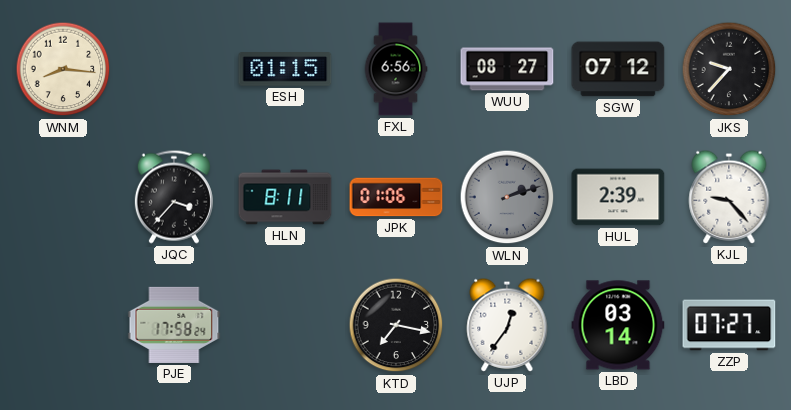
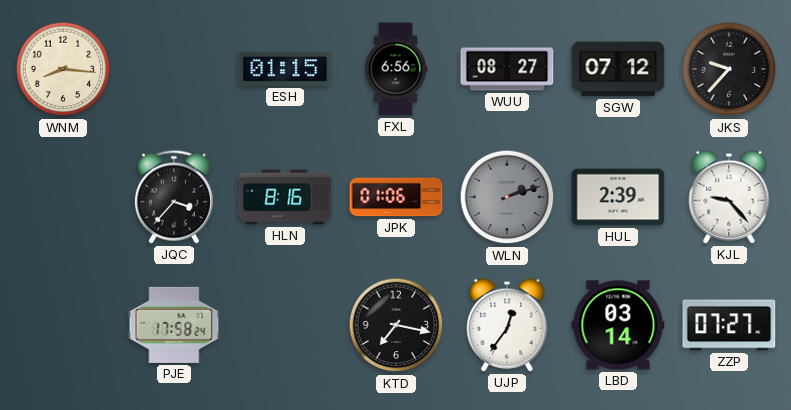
HLN: 8:11 -> 8:16 (285, 197)
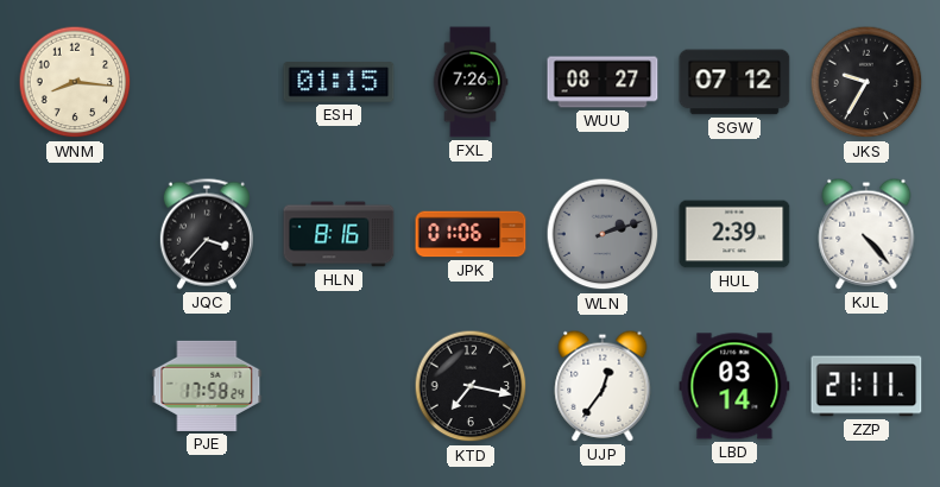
FXL: 6:56 -> 7:26 (471, 82)
JKS: 9:37 -> 9:35 (866, 82)
KJL: 9:23 -> 4:23 (866, 234)
ZZP: 07:27 -> 21:11 (866, 386)
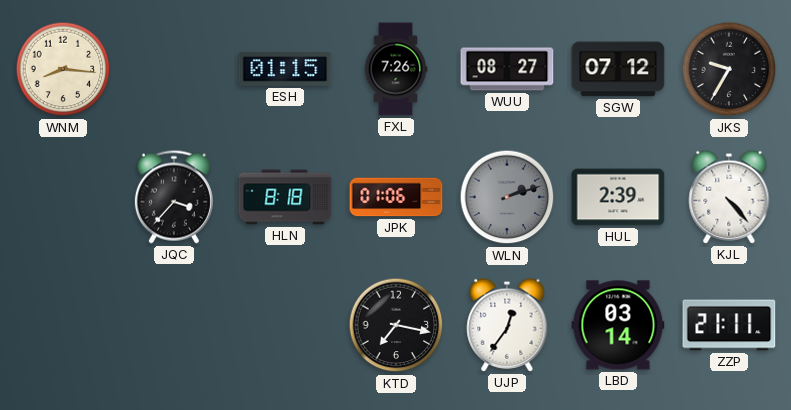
HLN: 8:16 -> 8:18 (285, 197)
PJE: 17:58 -> none (207, 386)
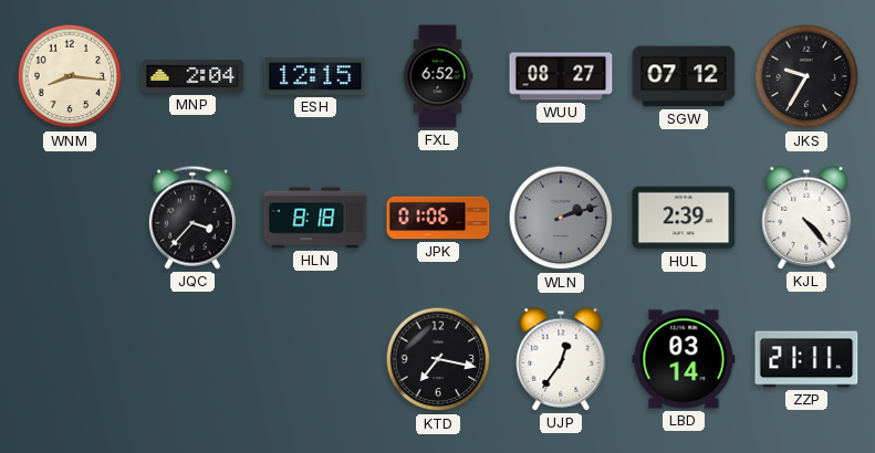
MNP: none -> 2:04 (192, 76)
ESH: 01:15 -> 12:15 (315, 76)
FXL: 7:26 -> 6:52 (438, 76)
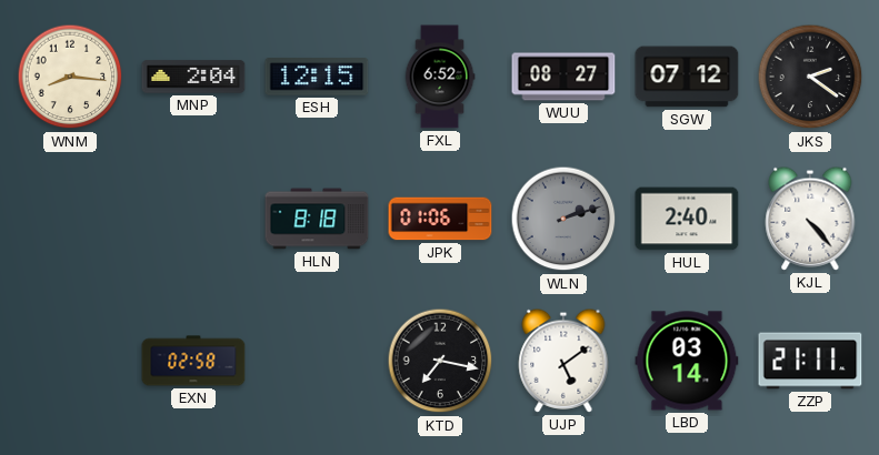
JKS: 9:35 -> 2:21 (810, 77)
JQC: 3:37 -> none (192, 218)
HUL: 2:39 -> 2:40 (687, 219)
EXN: none -> 02:58 (193, 361)
UJP: 12:36 -> 5:09 (563, 361)
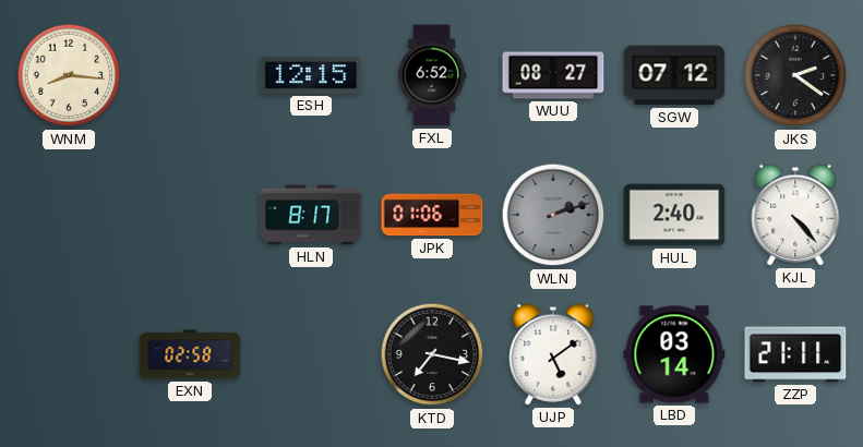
MNP: 2:04 -> none (193, 77)
HLN: 8:18 -> 8:17 (311, 215)
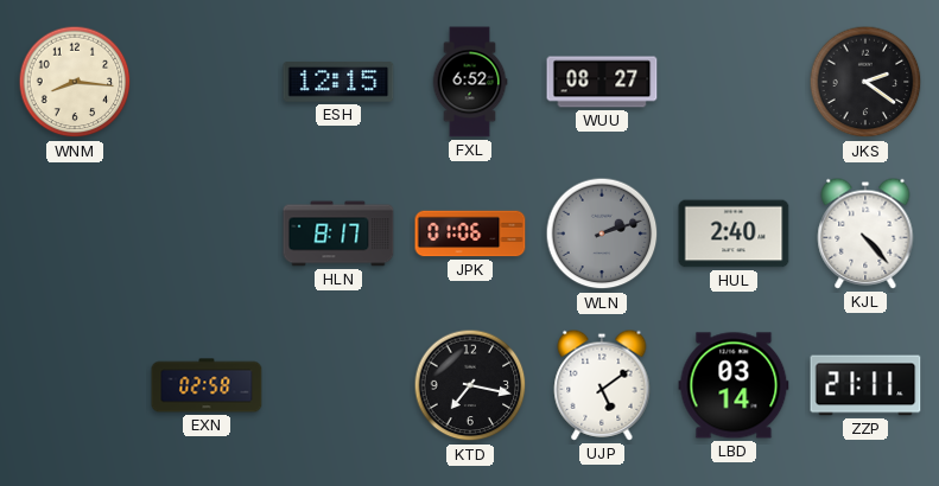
SGW: 07:12 -> none (674, 75)
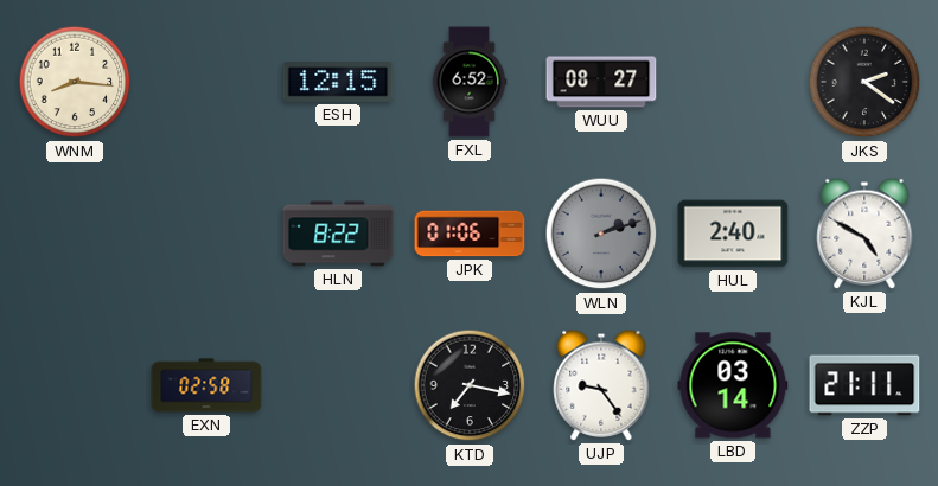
HLN: 8:17 -> 8:22 (338, 234)
KJL: 4:23 -> 4:50 (864, 234)
UJP: 5:09 -> 9:24 (601, 385)
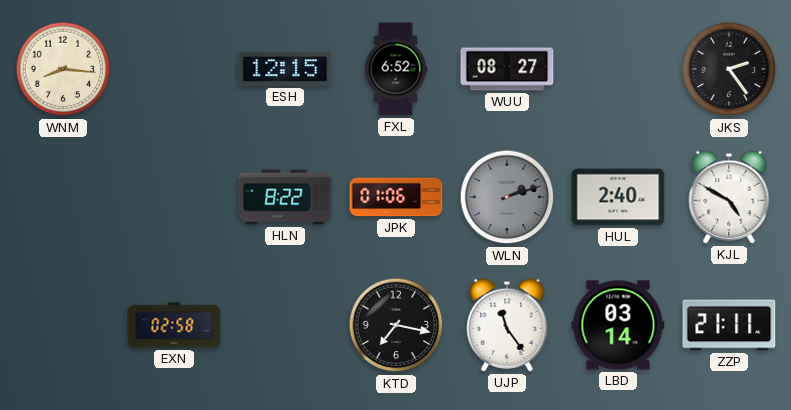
JKS: 2:21 -> 2:24 (729, 69)
UJP: 9:24 -> 11:24 (507, 325)
